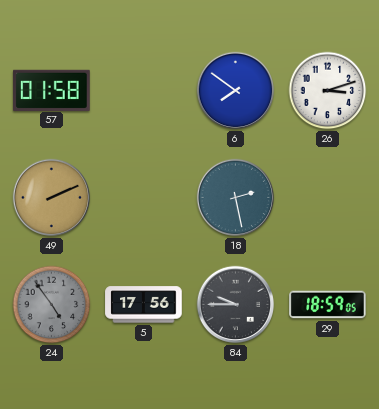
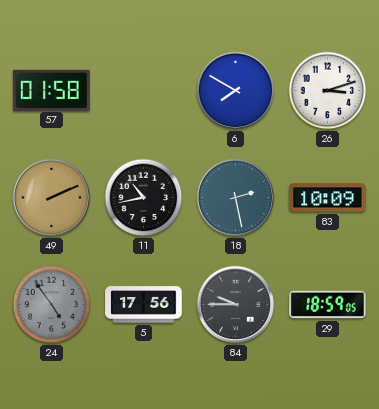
6: 7:51 -> 7:50 (236, 91)
11: none -> 10:43 (144, 198)
83: none -> 10:09 (328, 198)
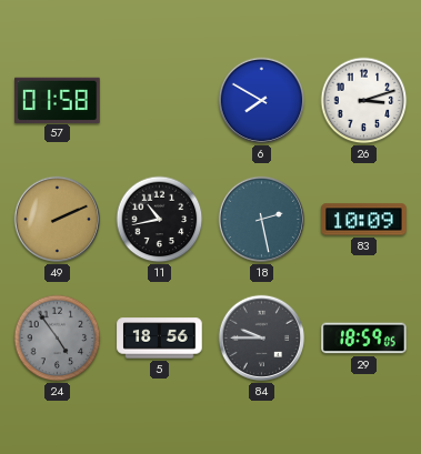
5: 17:56 -> 18:56 (160, 339)
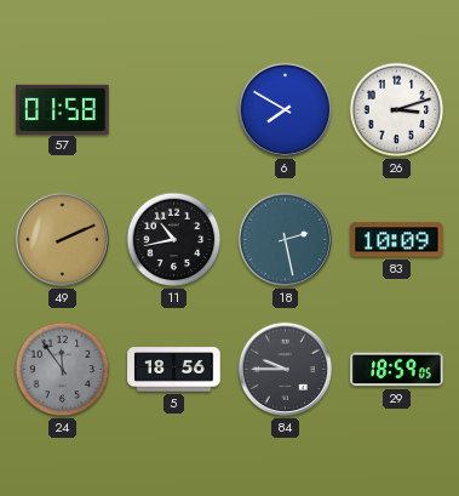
24: 4:54 -> 11:54 (63, 370)
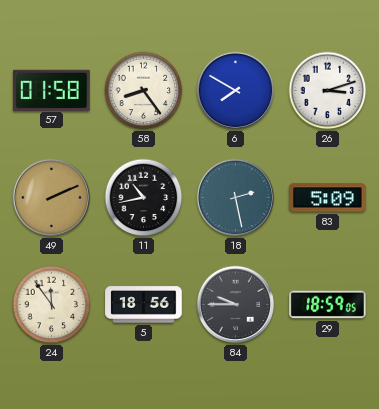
58: none -> 8:24 (144, 91)
83: 10:09 -> 5:09 (328, 198)
24 dial: grey -> cream (52, 305)
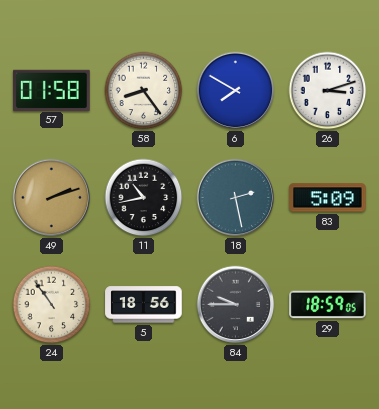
49: 2:11 -> 2:12 (52, 198)
24: 11:54 -> 10:54 (52, 305)
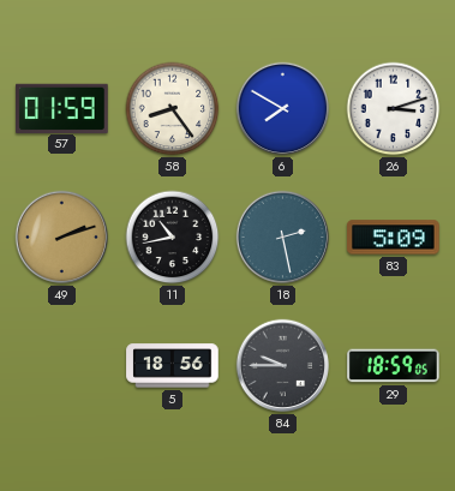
57: 01:58 -> 01:59 (62, 108)
24: 10:54 -> none (52, 305)
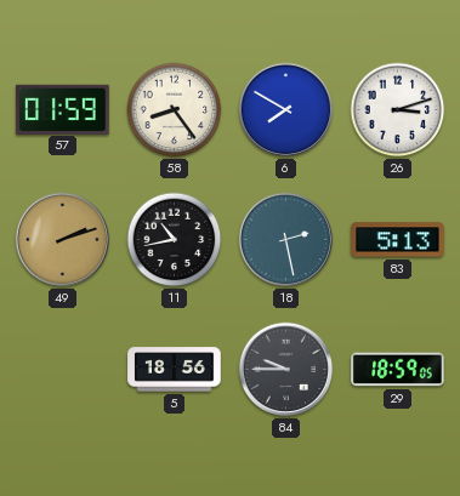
83: 5:09 -> 5:13 (398, 240)
